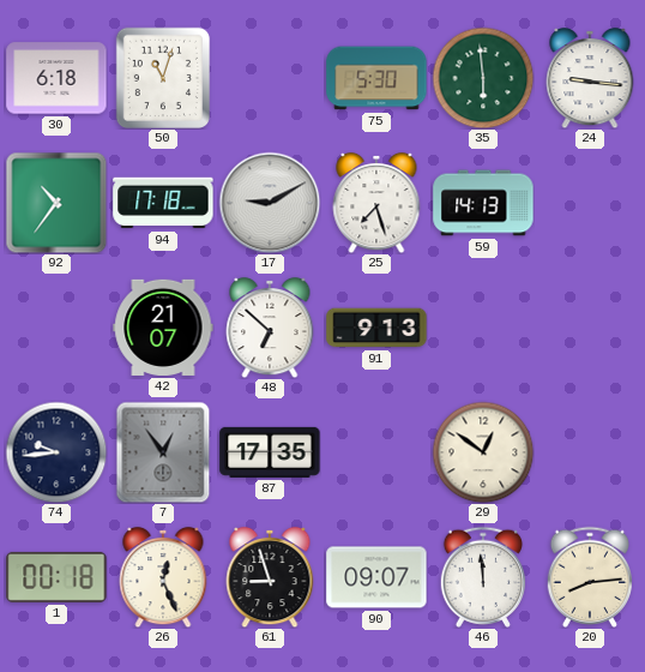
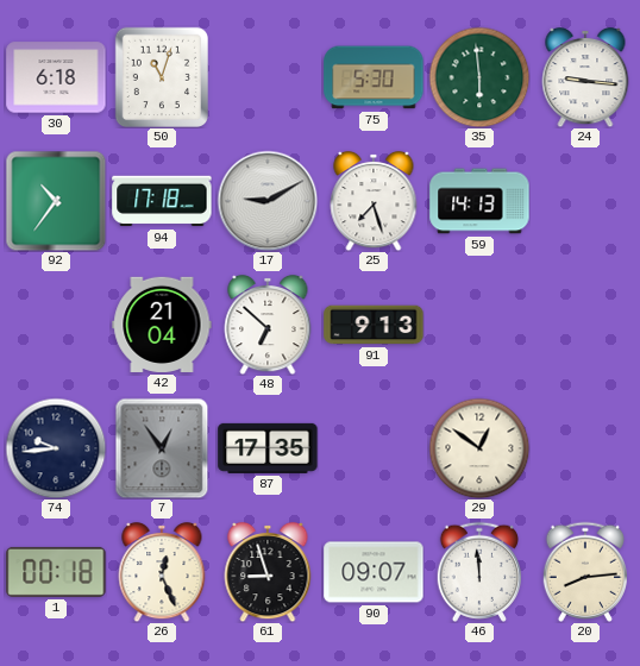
42: 21:07 -> 21:04 (162, 325)
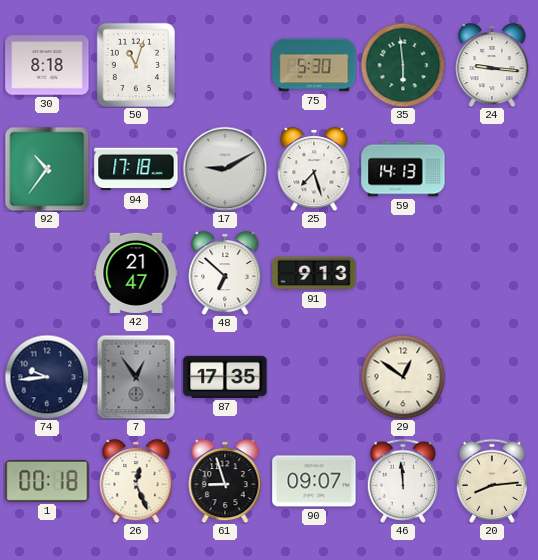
30: 6:18 -> 8:18 (47, 65)
42: 21:04 -> 21:47 (136, 273)
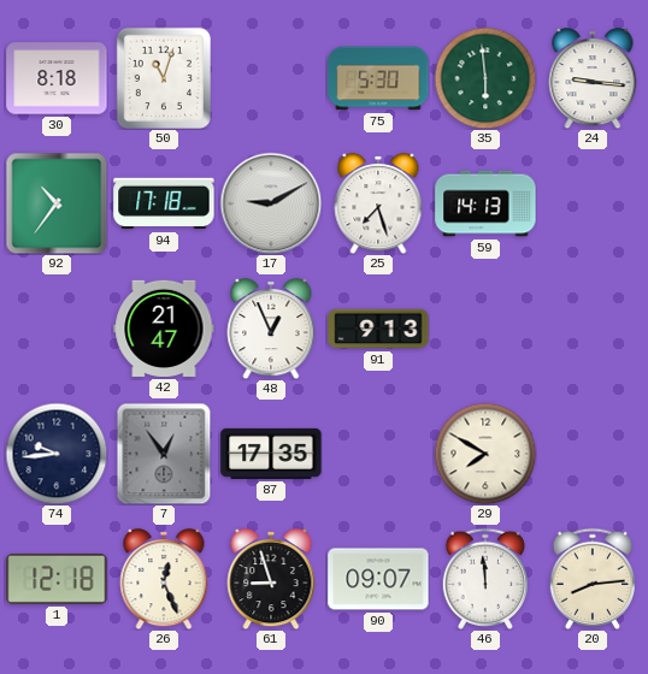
48: 6:52 -> 12:56 (271, 329)
29: 12:51 -> 7:50 (485, 454)
1: 00:18 -> 12:18 (57, 579)
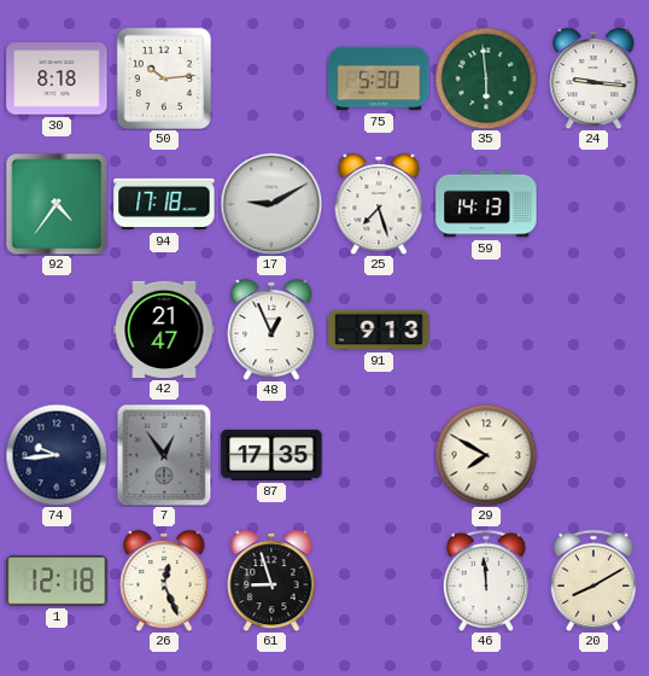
50: 11:03 -> 10:14 (163, 77)
92: 10:36 -> 4:36 (57, 204)
90: 09:07 -> none (378, 579)
20: 8:14 -> 8:10 (592, 581)
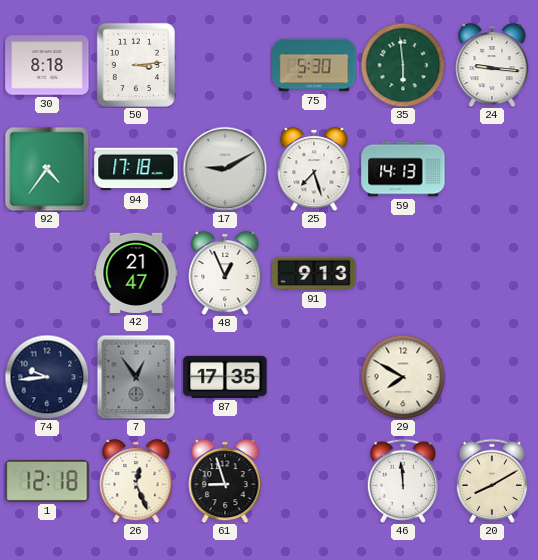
50: 10:14 -> 3:14 (135, 64)
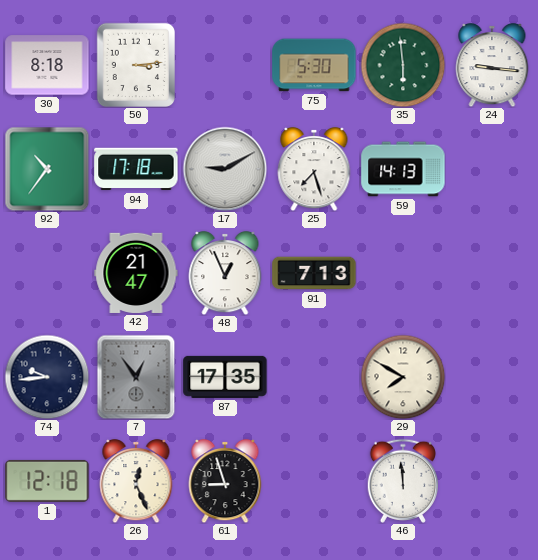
92: 4:36 -> 10:36 (47, 169)
91: 9:13 -> 7:13 (314, 273)
20: 8:10 -> none (491, 481)
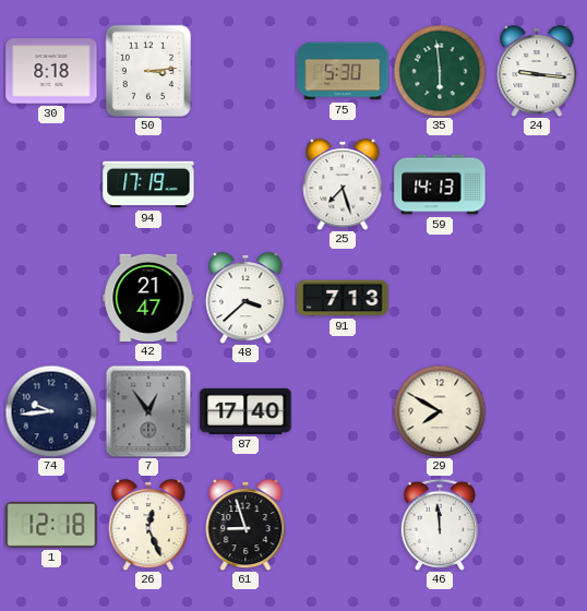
92: 10:36 -> none (47, 169)
94: 17:18 -> 17:19 (148, 184)
17: 9:10 -> none (225, 169)
48: 12:56 -> 3:38 (245, 298)
87: 17:35 -> 17:40 (245, 411)
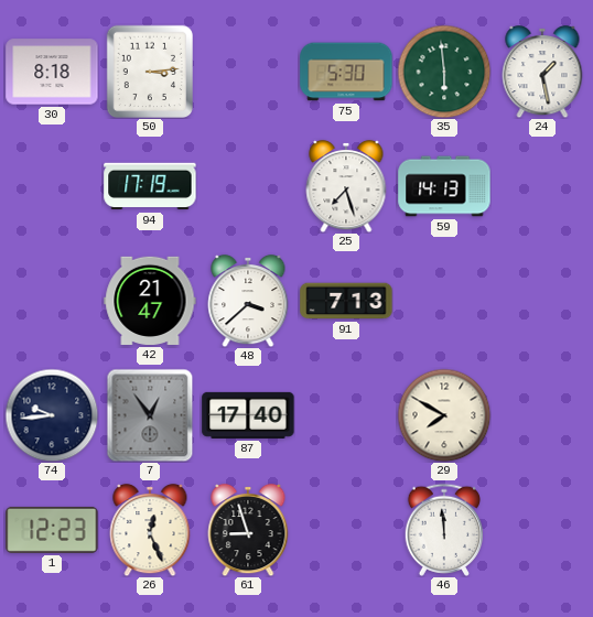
24: 9:16 -> 1:28 (542, 72)
1: 12:18 -> 12:23 (52, 530)
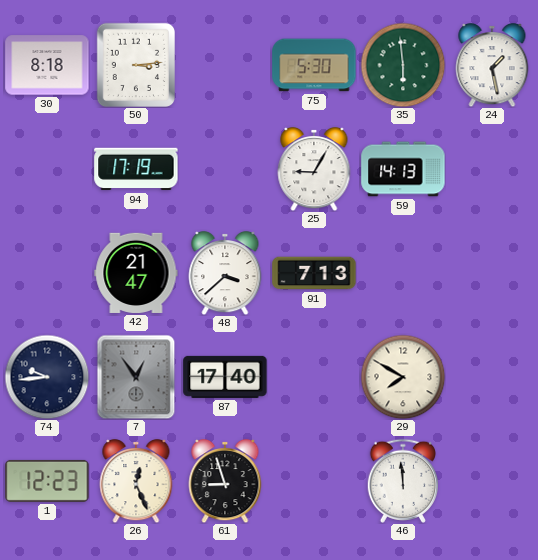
25: 7:27 -> 9:05 (314, 169)
